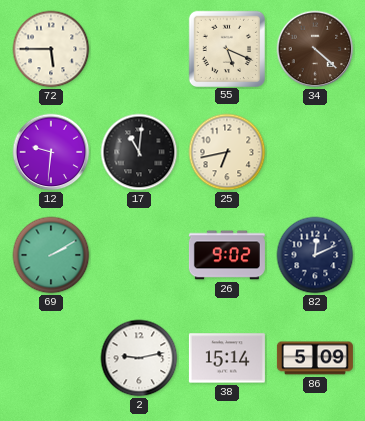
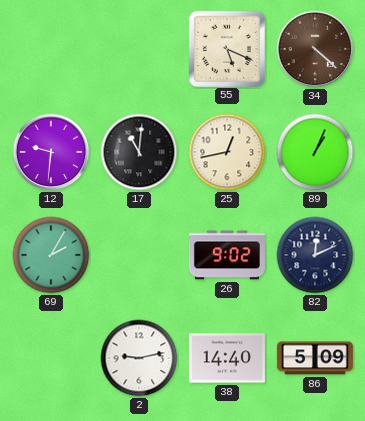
72: 5:45 -> none (51, 49)
25: 6:43 -> 12:43 (227, 152)
89: none -> 1:04 (315, 152)
69: 2:10 -> 2:05 (51, 255)
38: 15:14 -> 14:40 (227, 358)
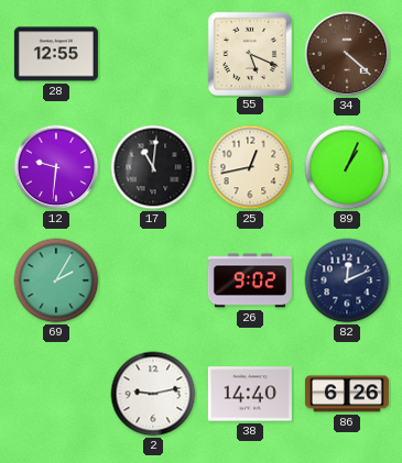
28: none -> 12:55 (56, 54)
86: 5:09 -> 6:26 (347, 394)
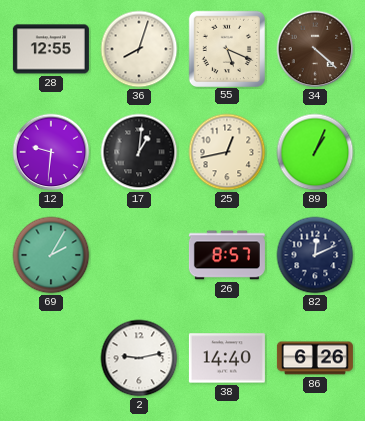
36: none -> 8:03 (139, 49)
17: 11:01 -> 1:01 (139, 152)
26: 9:02 -> 8:57 (227, 255)
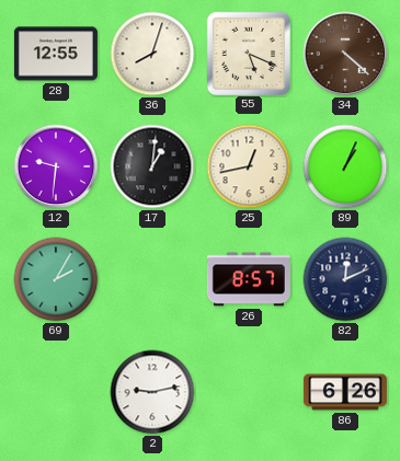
38: 14:40 -> none (227, 358)
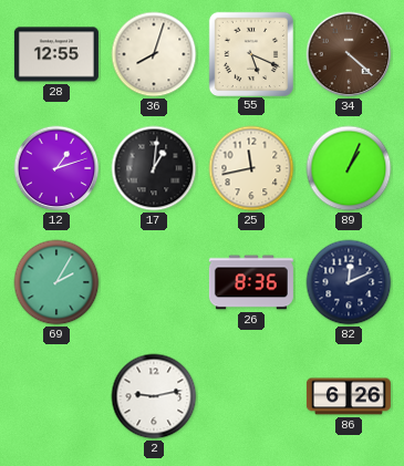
12: 9:31 -> 1:12 (56, 168)
25: 12:43 -> 11:43 (251, 168)
26: 8:57 -> 8:36 (251, 282)
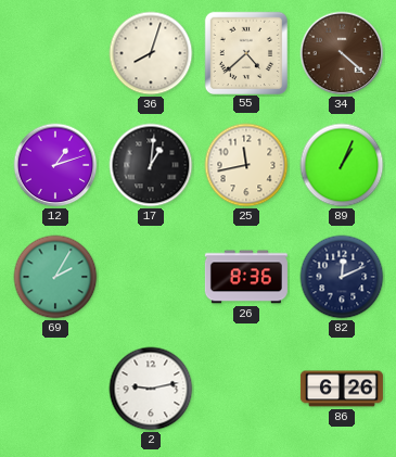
28: 12:55 -> none (56, 54)
55: 5:19 -> 4:38 (245, 52)
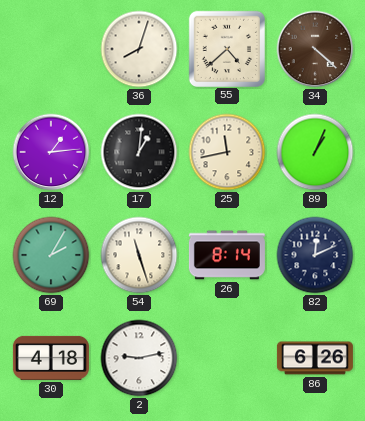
12: 1:12 -> 1:14 (51, 152)
54: none -> 11:27 (139, 255)
26: 8:36 -> 8:14 (227, 255)
30: none -> 4:18 (51, 358)
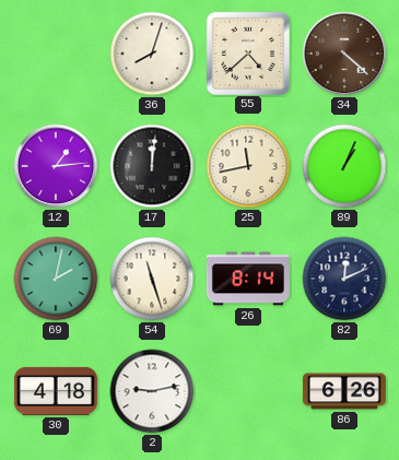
17: 1:01 -> 12:01 (152, 166)
69: 2:05 -> 2:02 (56, 279)
